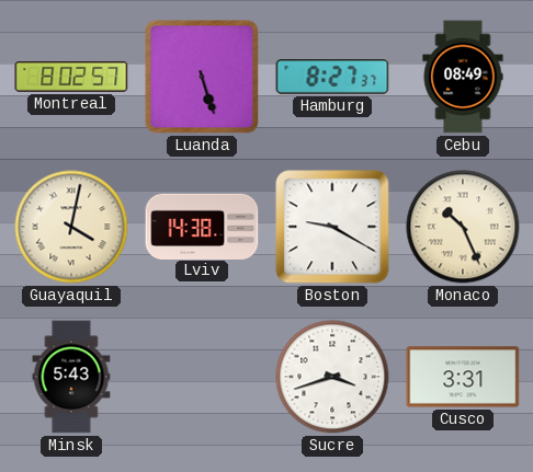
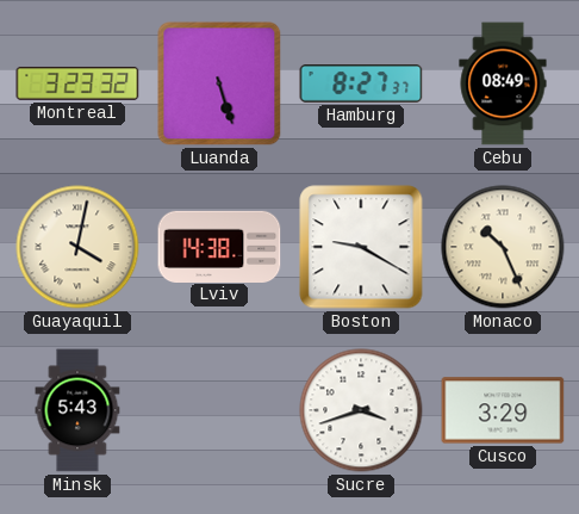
Montreal: 8:02 -> 3:23 (77, 83)
Cusco: 3:31 -> 3:29 (503, 410)
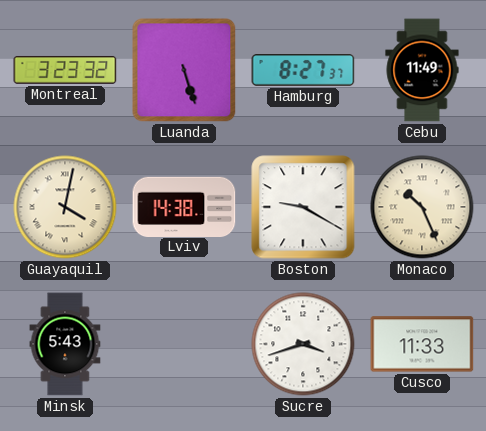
Cebu: 08:49 -> 11:49 (422, 70)
Cusco: 3:29 -> 11:33 (422, 344)
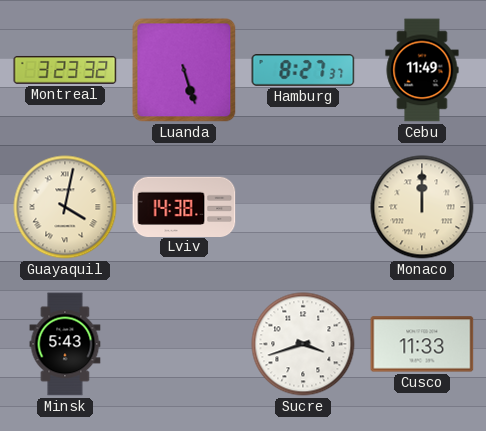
Boston: 9:20 -> none (303, 207)
Monaco: 10:26 -> 12:00 (422, 207)
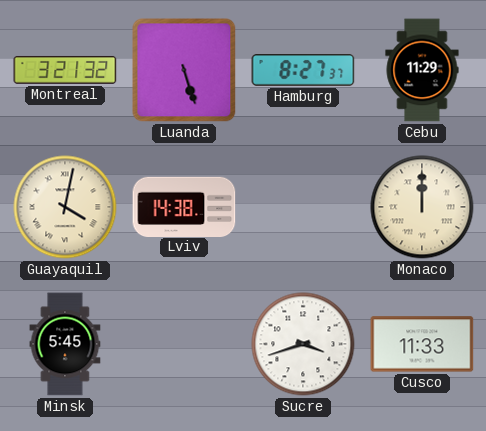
Montreal: 3:23 -> 3:21 (65, 70)
Cebu: 11:49 -> 11:29 (422, 70)
Minsk: 5:43 -> 5:45 (65, 344)
